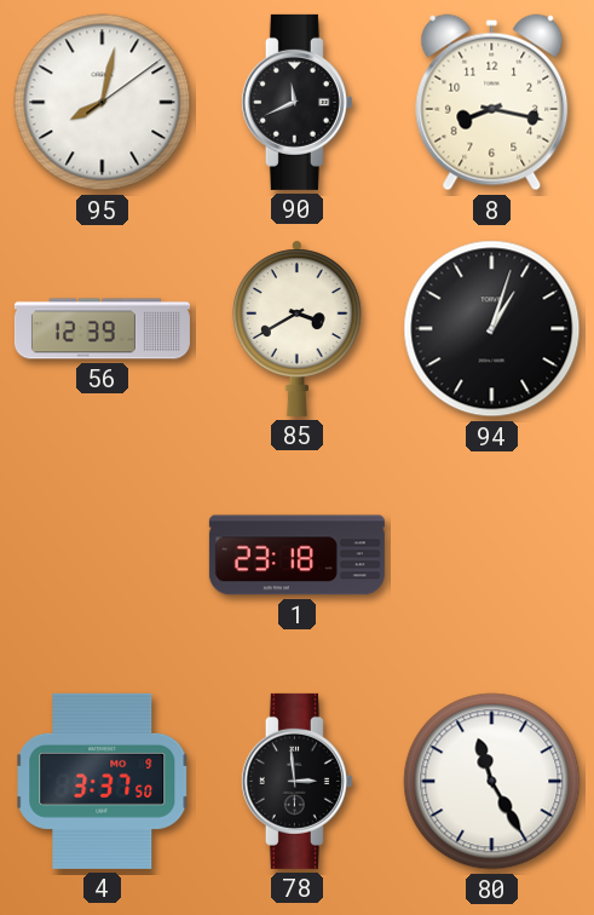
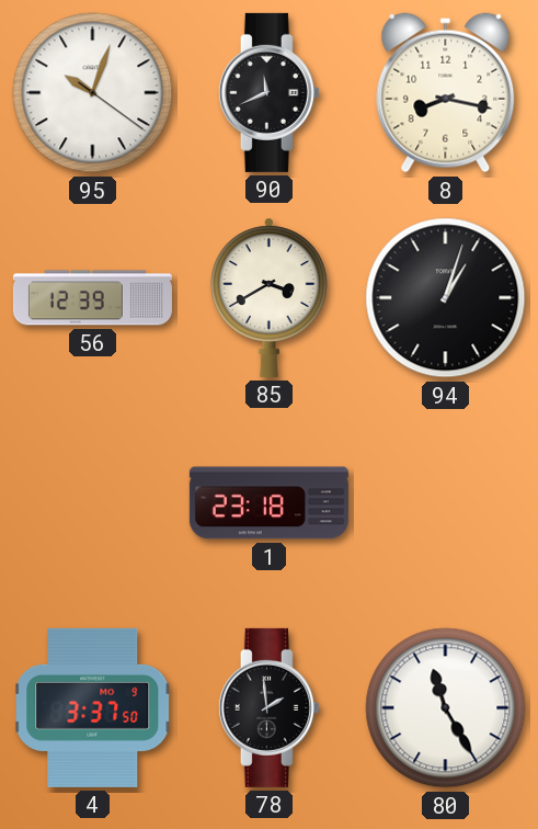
95: 8:02 -> 10:03 (93, 93)
78: 2:59 -> 1:59 (268, 707)
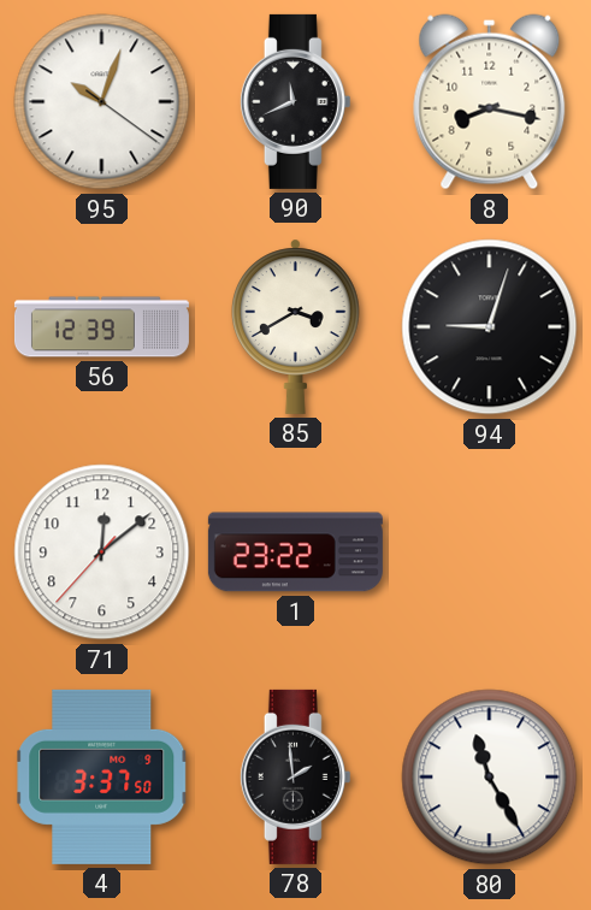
94: 1:03 -> 9:03 (490, 327)
71: none -> 12:08 (102, 552)
1: 23:18 -> 23:22 (295, 552)
